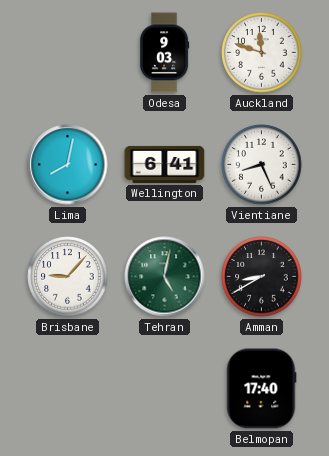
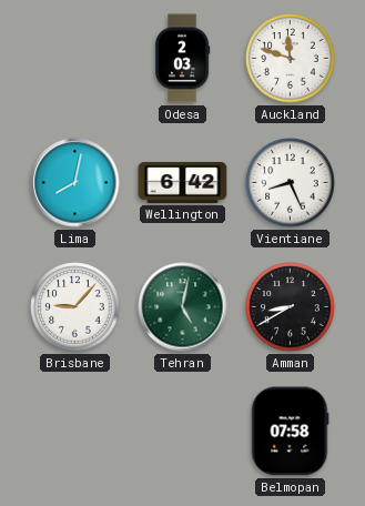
Odesa: 9:03 -> 2:03 (182, 59)
Wellington: 6:41 -> 6:42 (183, 182)
Belmopan: 17:40 -> 07:58 (290, 432)
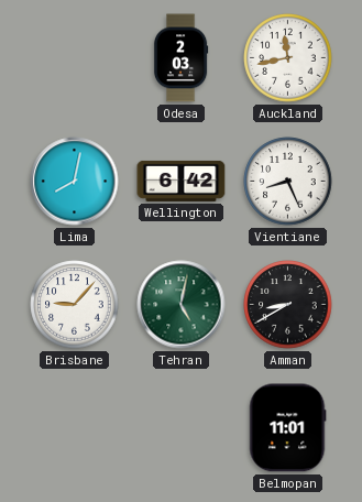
Auckland: 11:48 -> 11:43 (288, 58)
Belmopan: 07:58 -> 11:01 (287, 428)
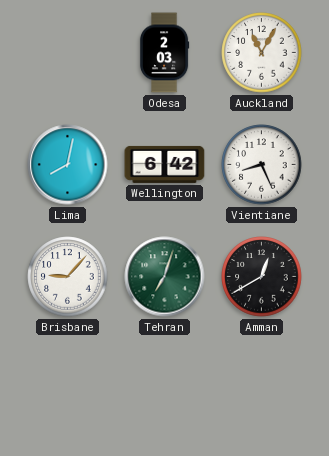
Auckland: 11:43 -> 11:05 (262, 53)
Tehran: 5:02 -> 7:03 (165, 277)
Amman: 8:40 -> 12:40 (262, 277)
Belmopan: 11:01 -> none (287, 428)
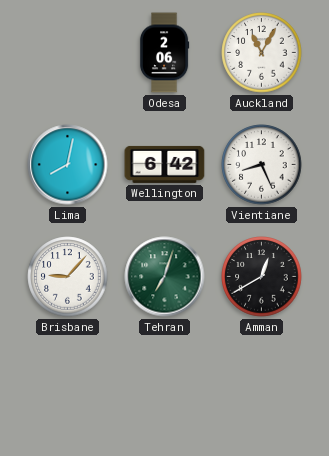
Odesa: 2:03 -> 2:06 (164, 53)
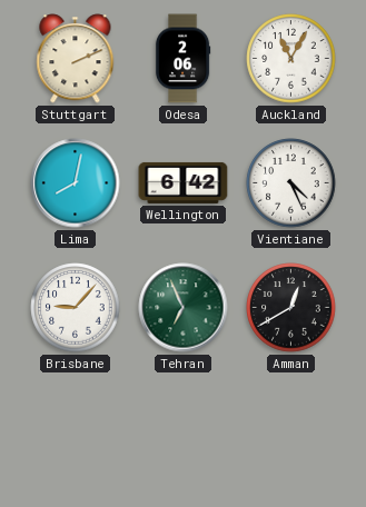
Stuttgart: none -> 2:11 (76, 59)
Vientiane: 8:26 -> 4:26 (291, 183)
Tehran: 7:03 -> 6:56 (184, 308)
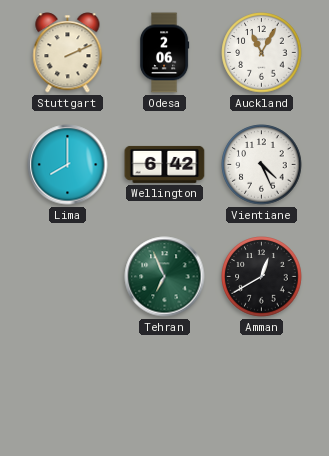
Lima: 8:02 -> 8:00 (68, 165)
Brisbane: 9:07 -> none (76, 308)
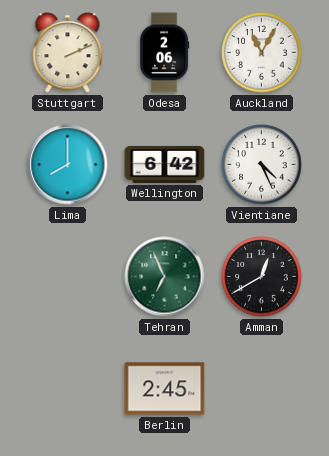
Berlin: none -> 2:45 (165, 389)
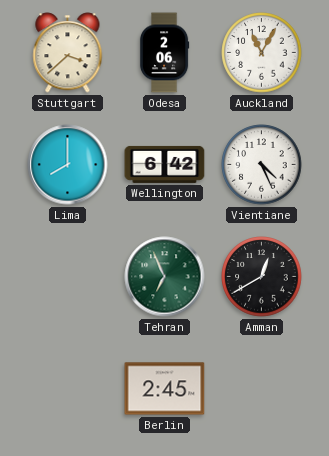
Stuttgart: 2:11 -> 3:38 (68, 53)
